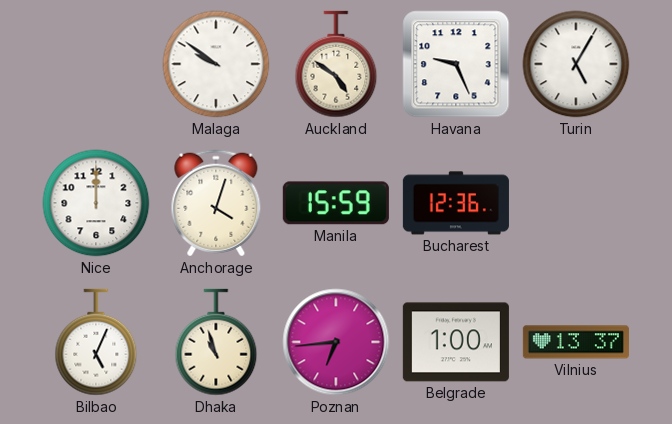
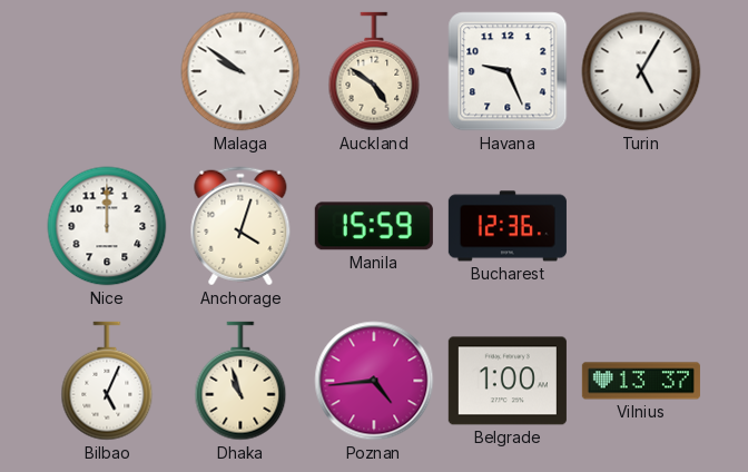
Poznan: 6:44 -> 4:44 (374, 381)
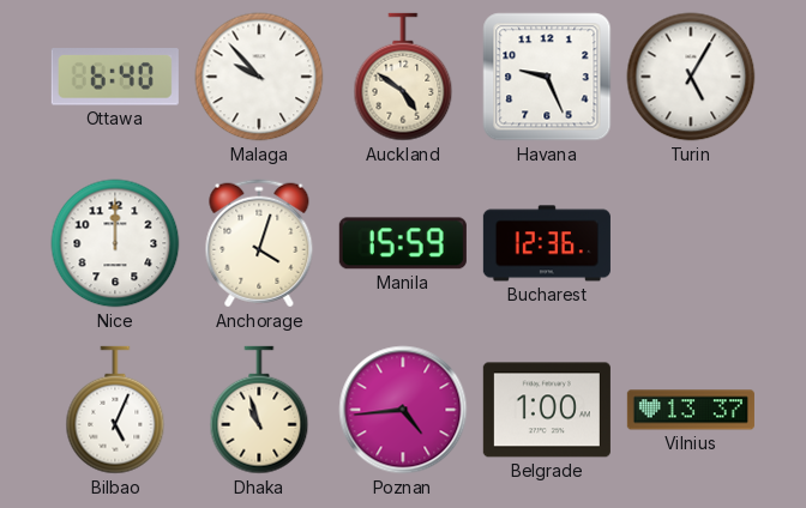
Ottawa: none -> 6:40 (115, 77)
Malaga: 9:51 -> 9:53 (259, 77)
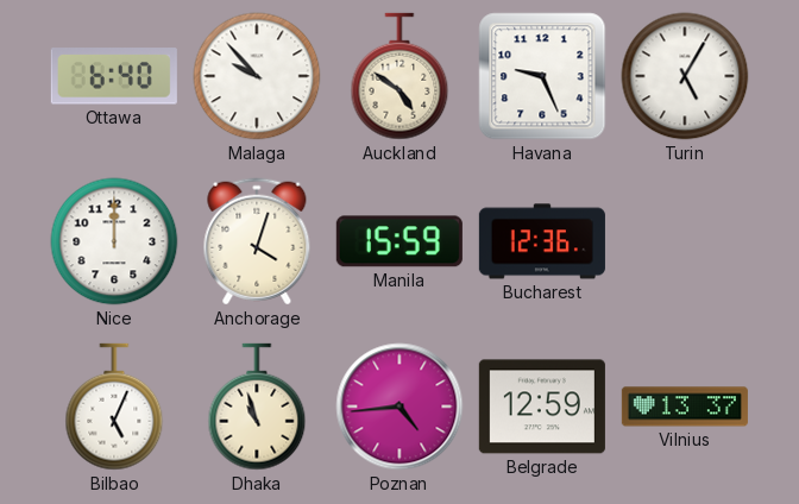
Belgrade: 1:00 -> 12:59 (542, 407)
